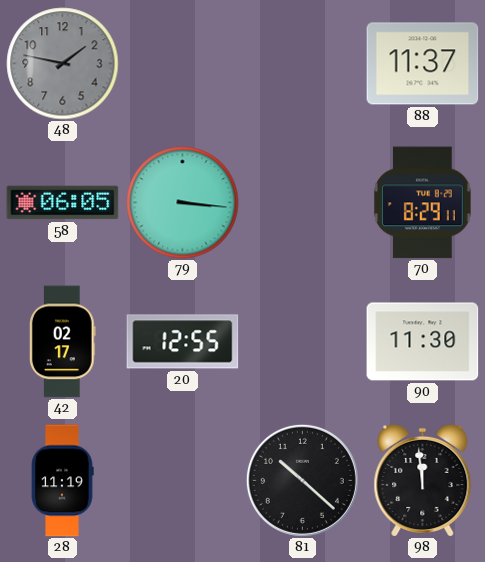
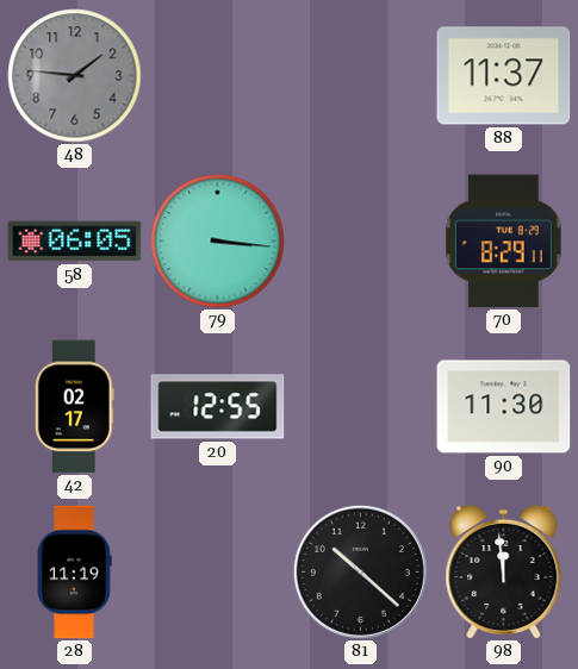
48: 1:47 -> 1:46 (75, 76)
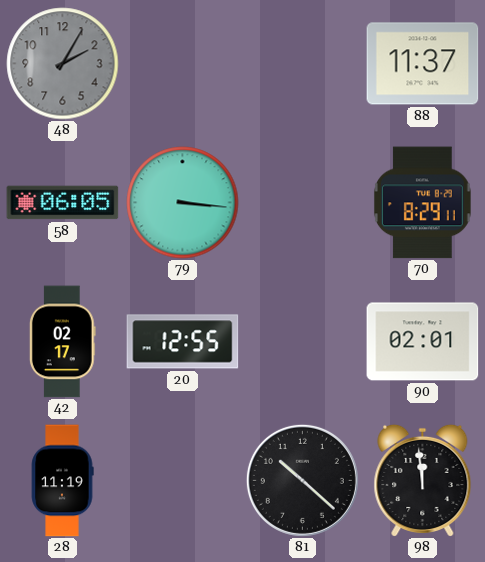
48: 1:46 -> 2:05 (63, 64)
90: 11:30 -> 02:01 (423, 342)
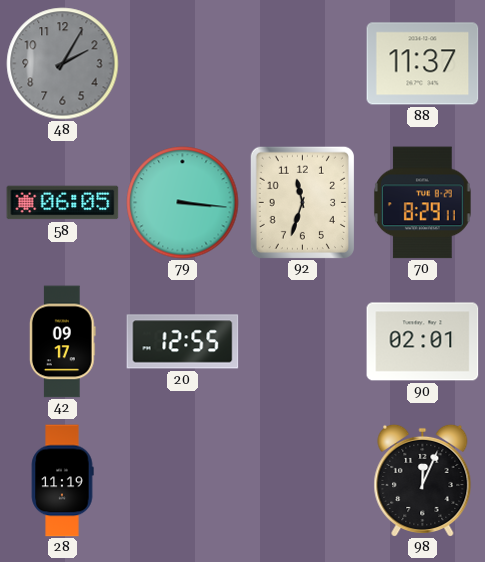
92: none -> 11:33 (302, 202)
42: 02:17 -> 09:17 (62, 342)
81: 10:22 -> none (302, 480)
98: 11:59 -> 12:04 (423, 480)
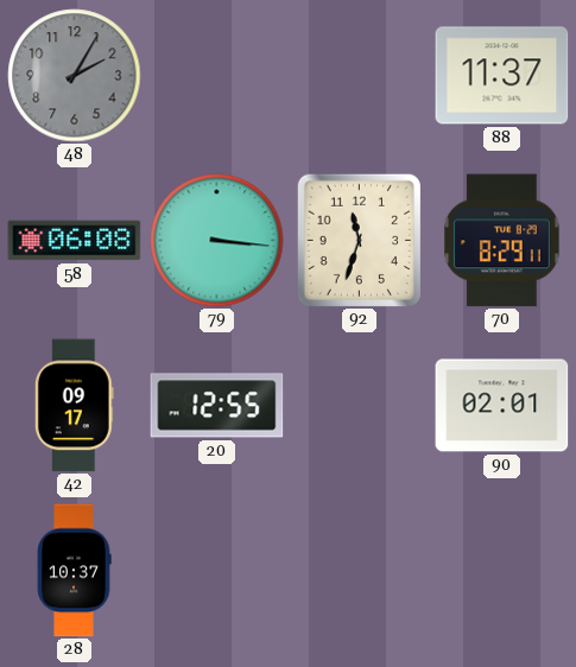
58: 06:05 -> 06:08 (75, 241)
28: 11:19 -> 10:37 (74, 571)
98: 12:04 -> none (423, 480)
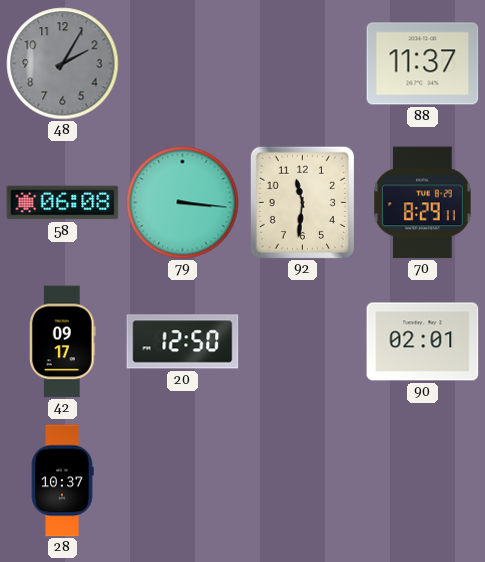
92: 11:33 -> 11:31 (302, 202)
20: 12:55 -> 12:50 (183, 342)
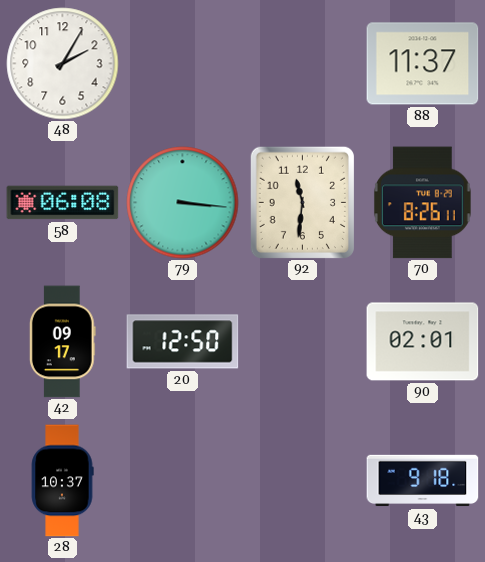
48 dial: grey -> white (63, 64)
70: 8:29 -> 8:26 (422, 203)
43: none -> 9:18 (423, 481)
